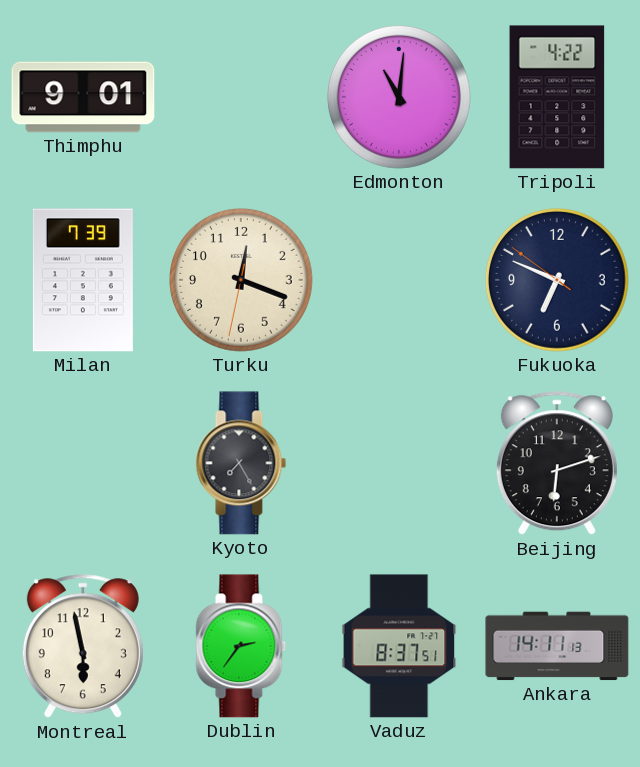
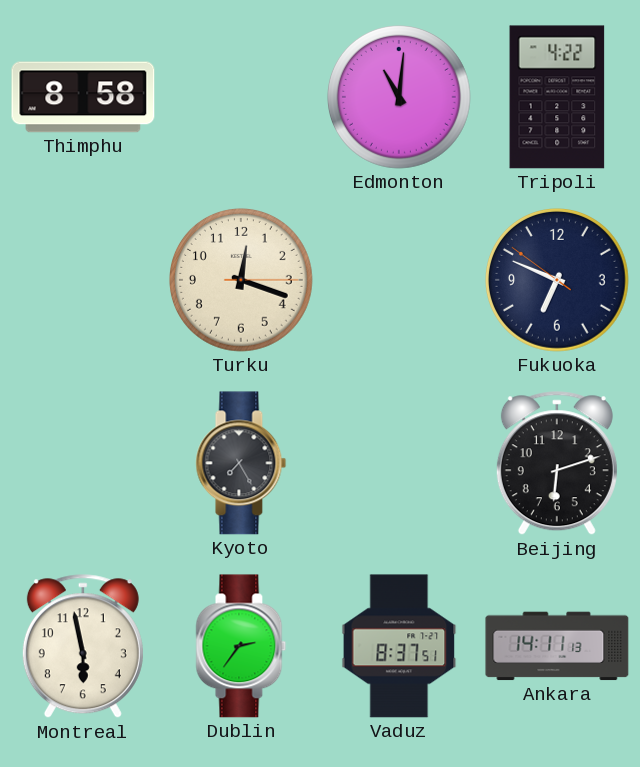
Thimphu: 9:01 -> 8:58 (83, 97)
Milan: 7:39 -> none (83, 280)
Turku: 12:18:32 -> 12:18:15 (241, 280)
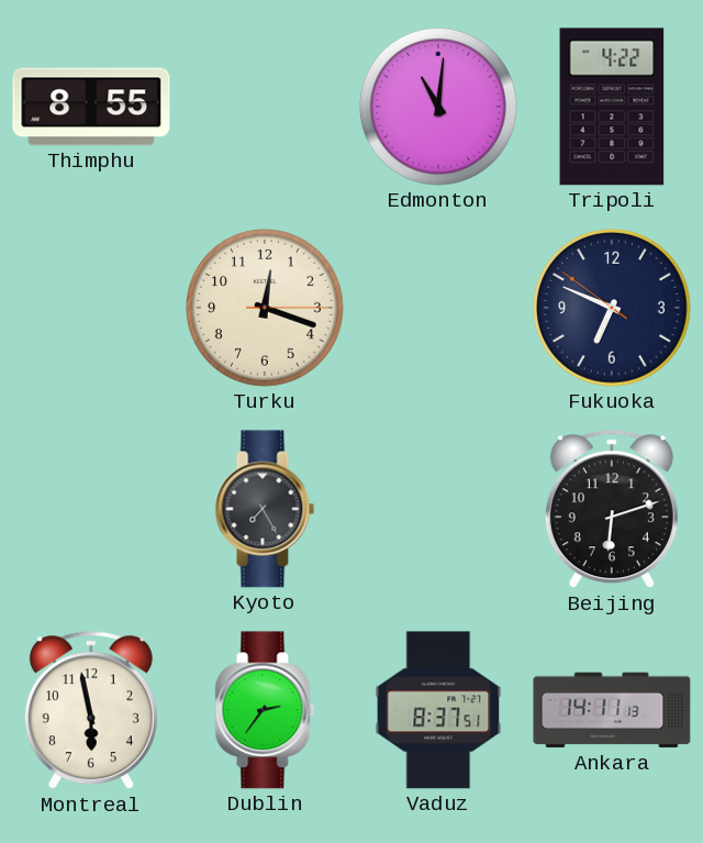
Thimphu: 8:58 -> 8:55 (91, 107)
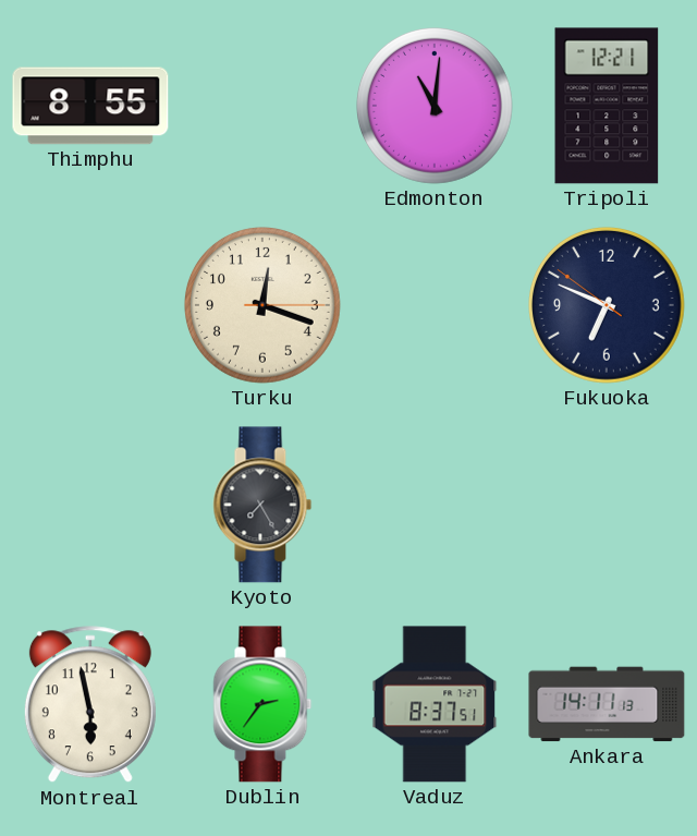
Tripoli: 4:22 -> 12:21 (607, 106)
Beijing: 6:12 -> none (612, 510)
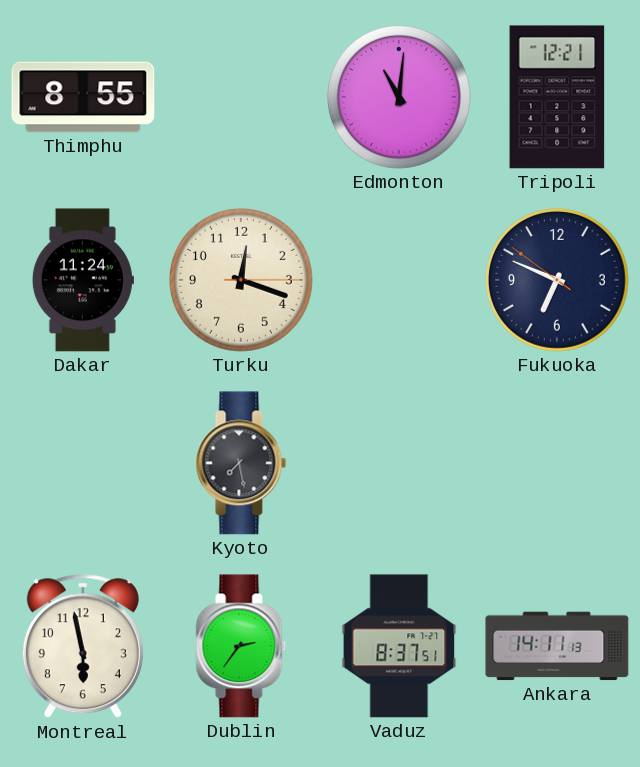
Dakar: none -> 11:24 (83, 280)
Kyoto: 7:25 -> 7:28 (241, 463)
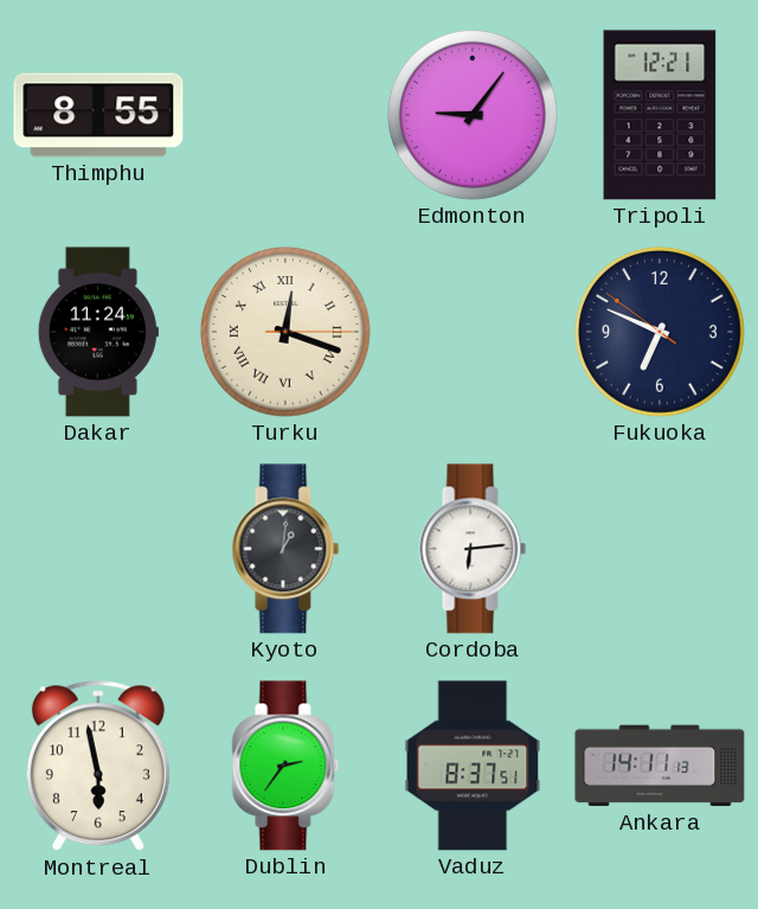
Edmonton: 11:01 -> 9:06 (473, 115)
Turku numerals: Arabic -> Roman (285, 332)
Kyoto: 7:28 -> 1:01 (285, 549)
Cordoba: none -> 6:14 (473, 549)
